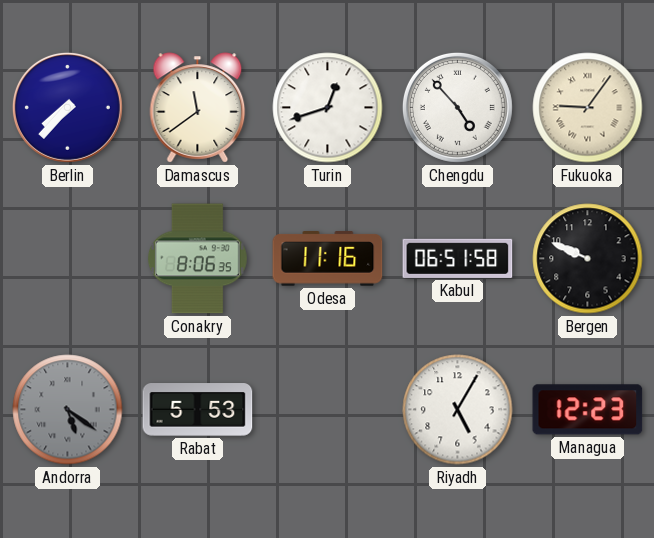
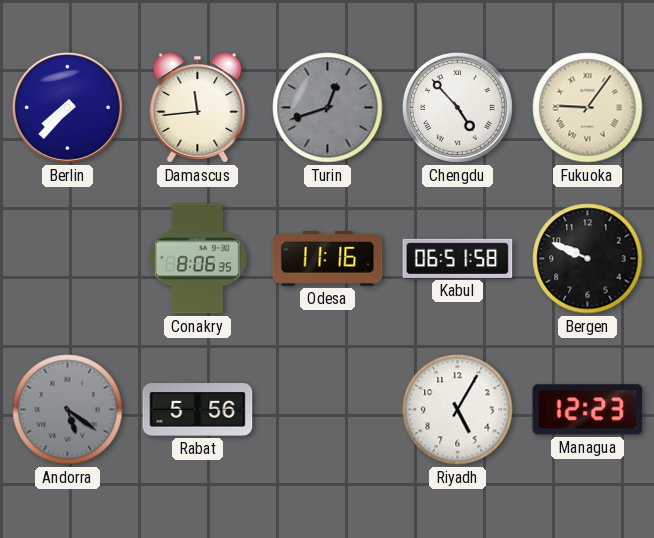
Damascus: 11:39 -> 11:44 (198, 108)
Turin dial: white -> grey (328, 108)
Rabat: 5:53 -> 5:56 (198, 410)
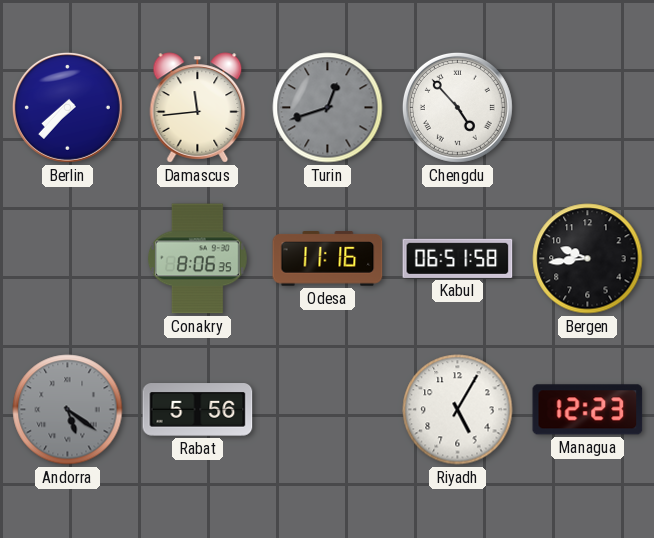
Fukuoka: 9:06 -> none (588, 108)
Bergen: 9:49 -> 9:44 (588, 259)
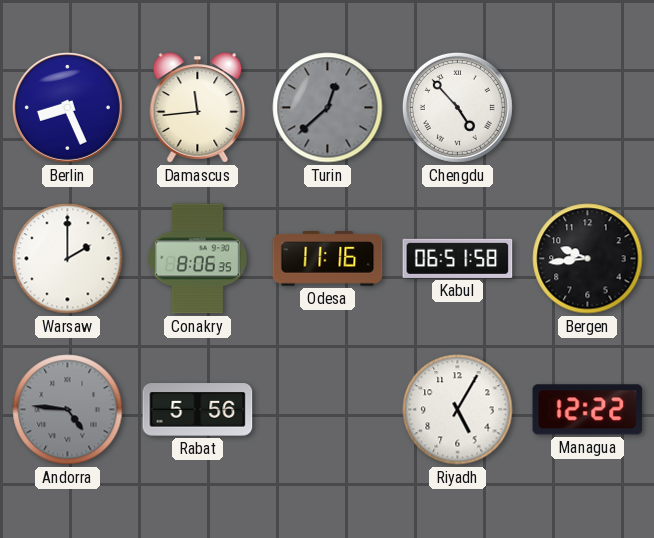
Berlin: 7:37 -> 8:26 (67, 107)
Turin: 12:42 -> 12:38 (328, 108)
Warsaw: none -> 2:00 (68, 259)
Andorra: 5:21 -> 4:46 (68, 410)
Managua: 12:23 -> 12:22 (588, 410)
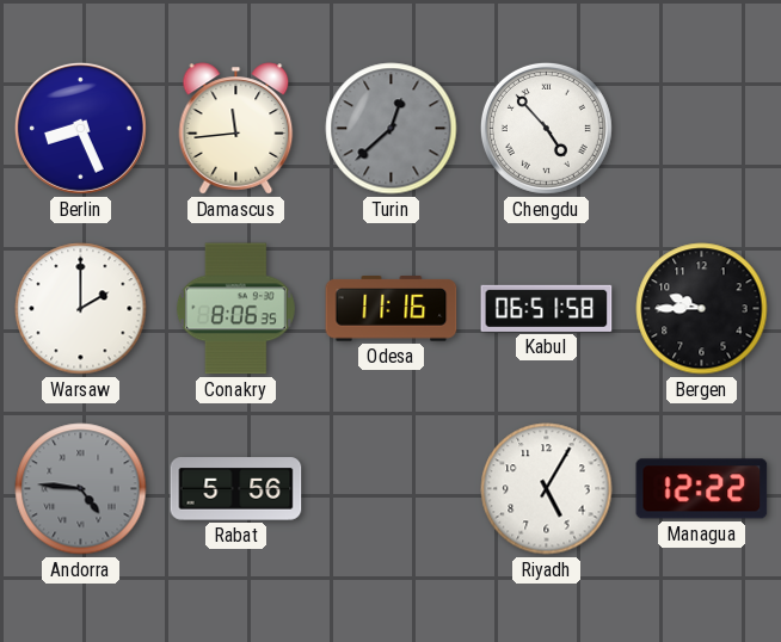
Bergen: 9:44 -> 9:45 (702, 309)
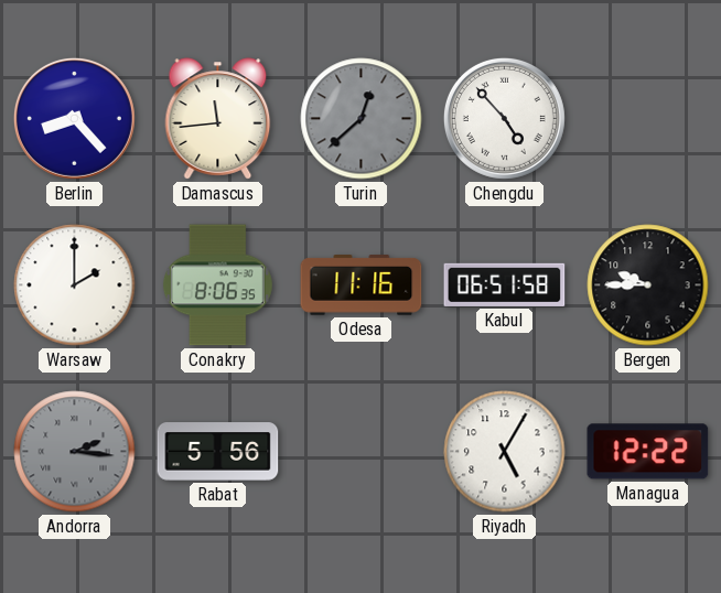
Berlin: 8:26 -> 8:23 (74, 118)
Andorra: 4:46 -> 2:16 (75, 452)
